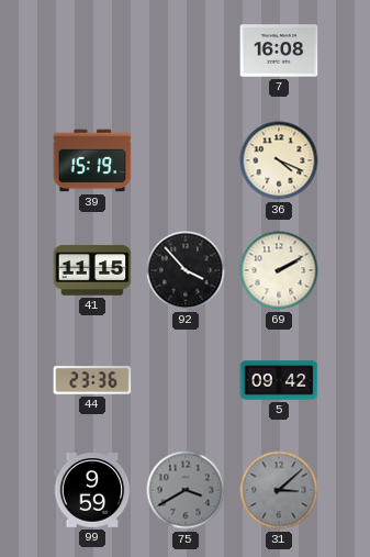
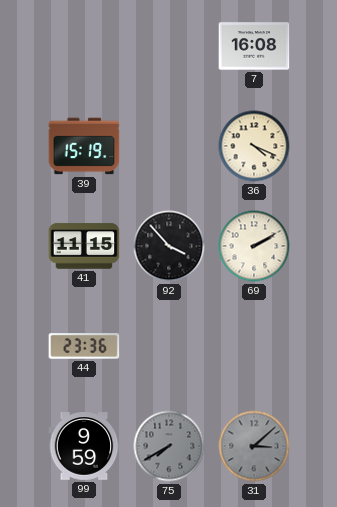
5: 09:42 -> none (279, 380)
75: 3:40 -> 7:40 (169, 446)
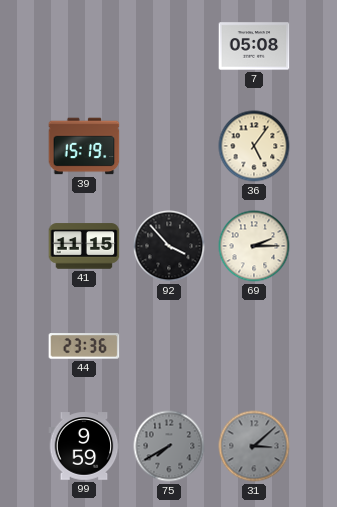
7: 16:08 -> 05:08 (254, 46)
36: 4:19 -> 5:06 (254, 146)
69: 2:10 -> 2:15 (254, 246)
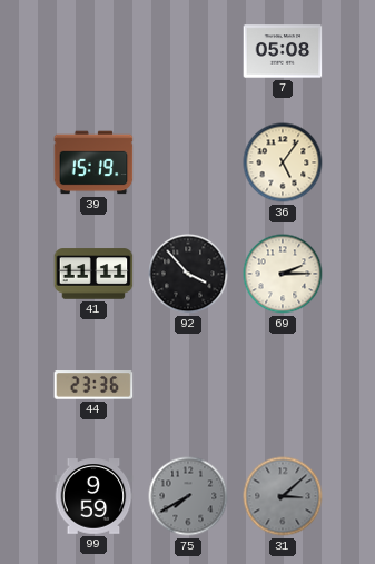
41: 11:15 -> 11:11 (93, 274)
